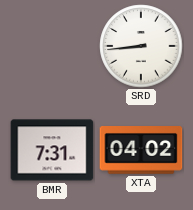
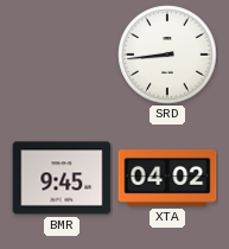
BMR: 7:31 -> 9:45 (62, 178)
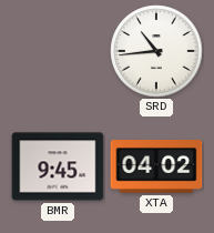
SRD: 8:44 -> 10:44 (156, 51)
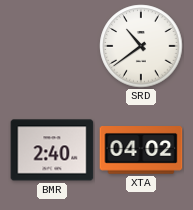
SRD: 10:44 -> 10:39 (141, 46)
BMR: 9:45 -> 2:40 (52, 150)
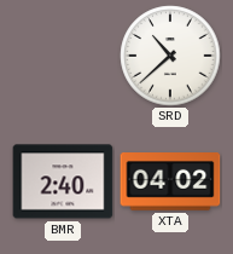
SRD: 10:39 -> 10:38 (170, 56)
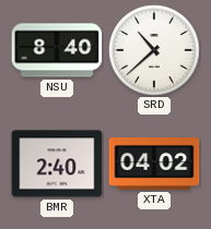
NSU: none -> 8:40 (57, 50)
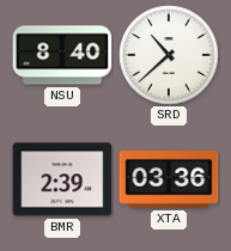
BMR: 2:40 -> 2:39 (62, 179)
XTA: 04:02 -> 03:36 (169, 180)
